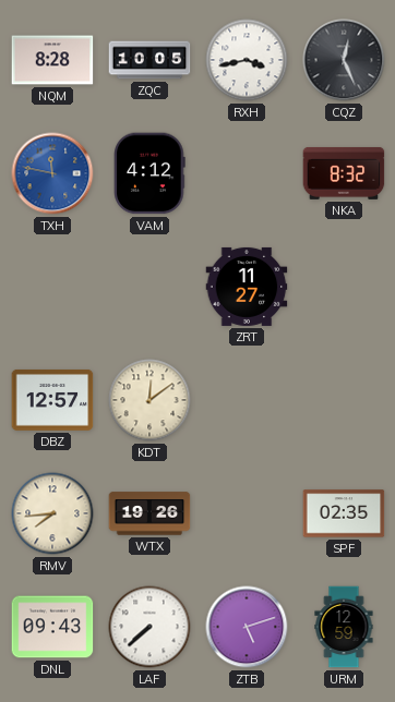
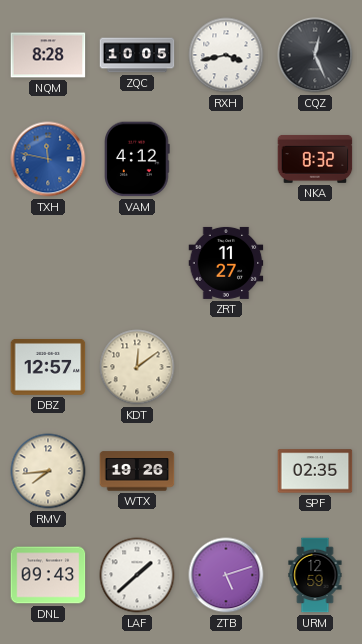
LAF: 7:38 -> 1:38 (137, 575)
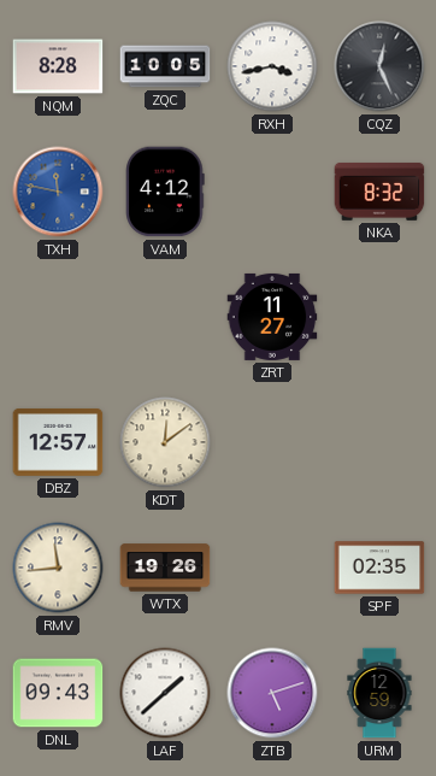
RMV: 7:44 -> 11:44 (58, 568)
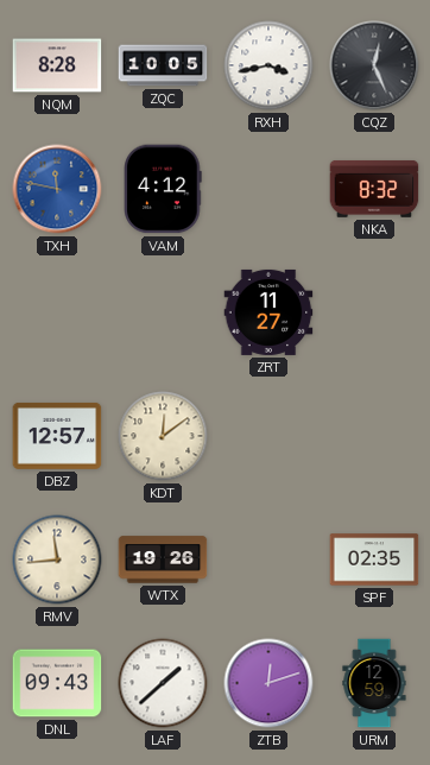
ZTB: 5:12 -> 12:12 (268, 683)
